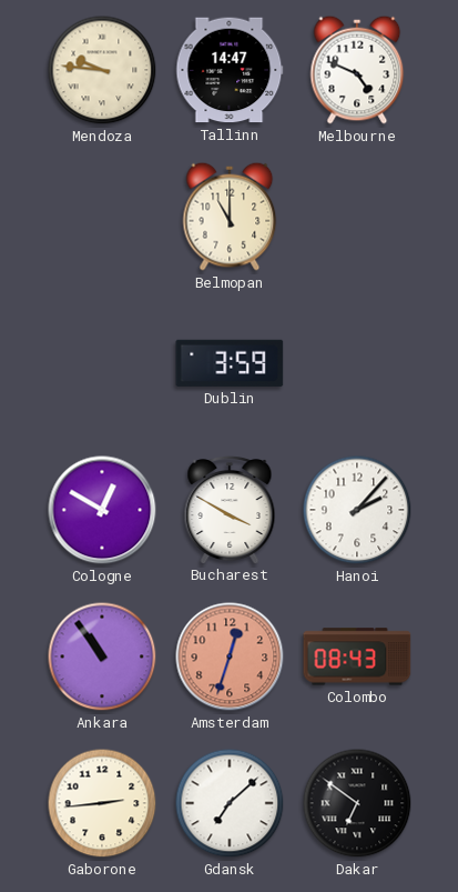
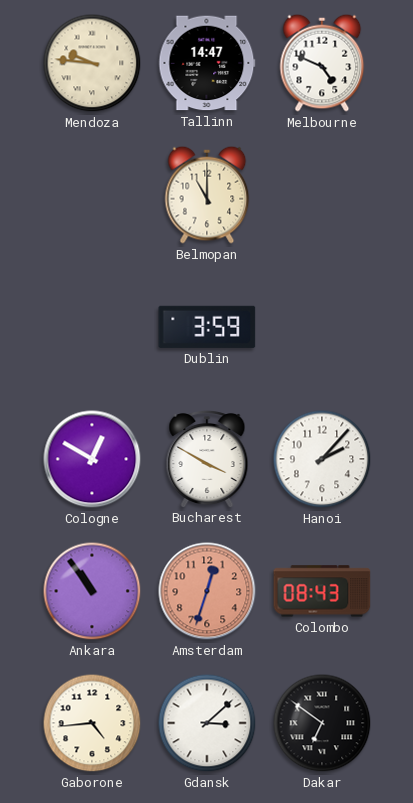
Gaborone: 2:44 -> 4:44 (92, 723)
Gdansk: 7:08 -> 3:08 (207, 723)
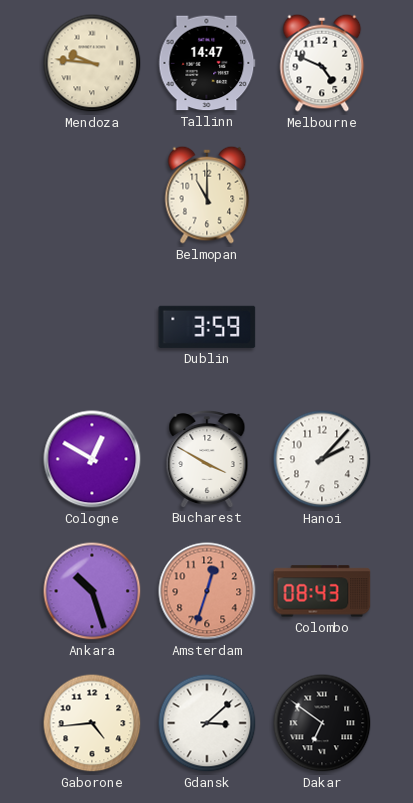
Ankara: 10:54 -> 10:27 (92, 591)
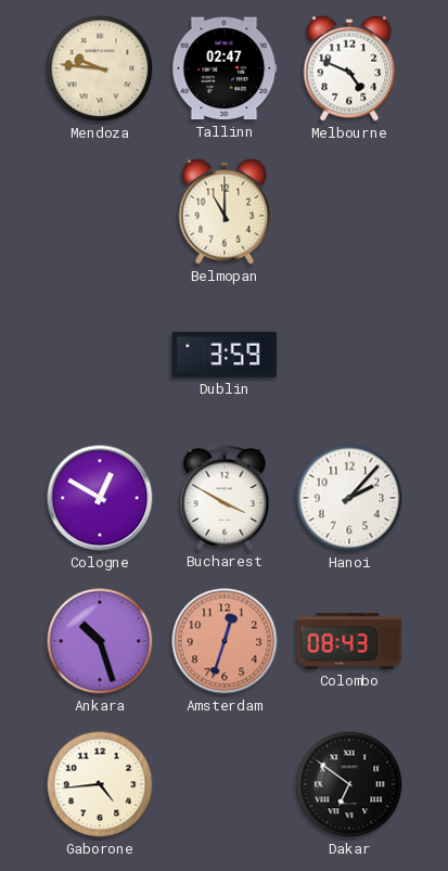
Tallinn: 14:47 -> 02:47 (225, 68)
Gdansk: 3:08 -> none (207, 723)
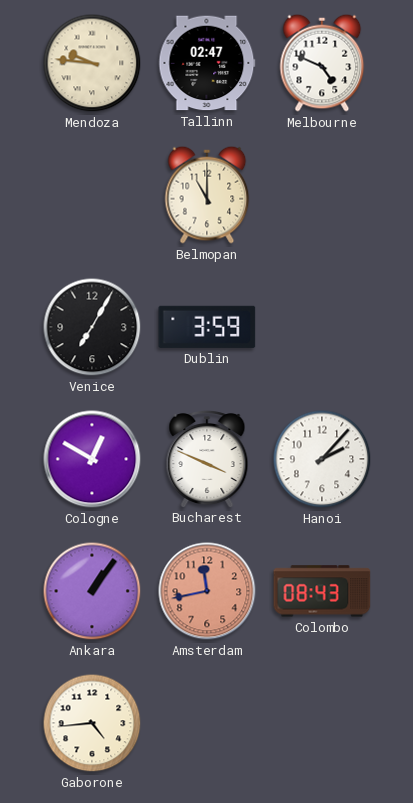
Venice: none -> 7:05 (92, 327)
Bucharest: 3:50 -> 3:49 (207, 458)
Ankara: 10:27 -> 1:06 (92, 591)
Amsterdam: 12:33 -> 11:43 (207, 591)
Dakar: 6:51 -> none (349, 784)
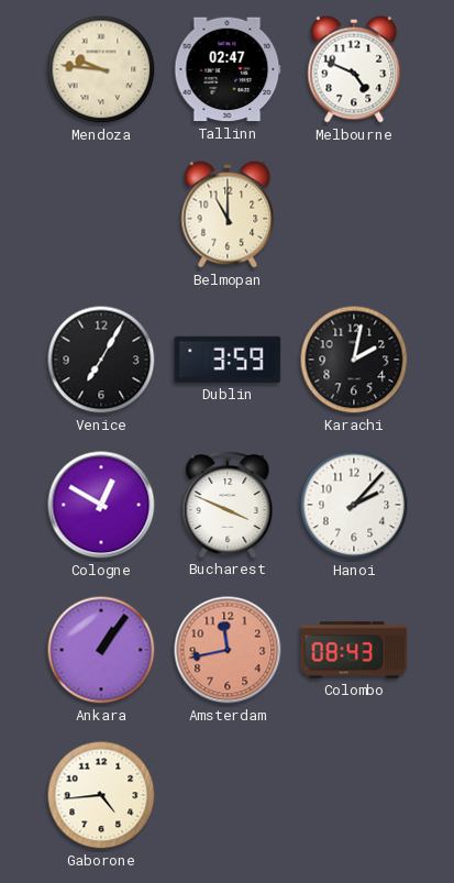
Karachi: none -> 2:02 (354, 360)
